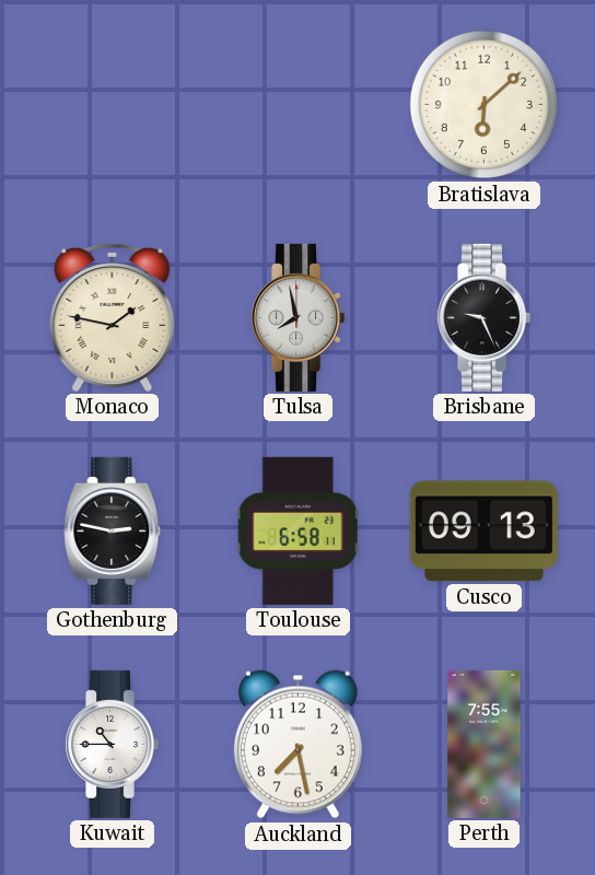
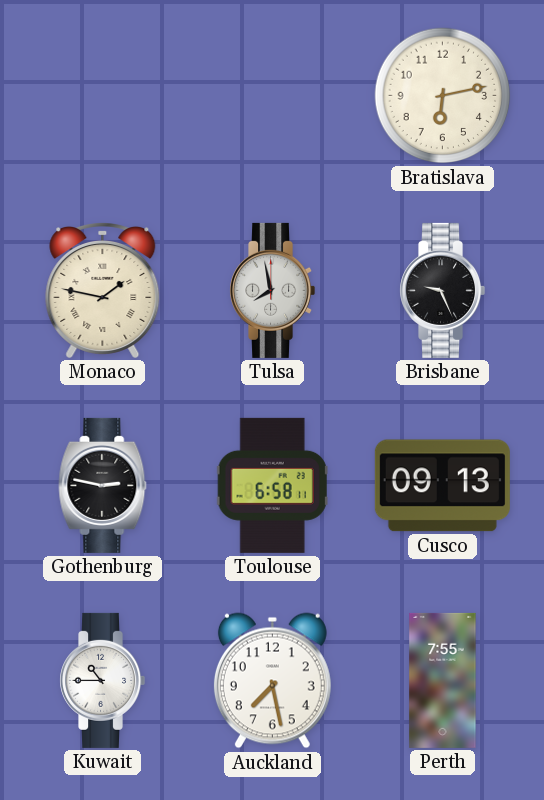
Bratislava: 6:08 -> 6:13 (443, 96)
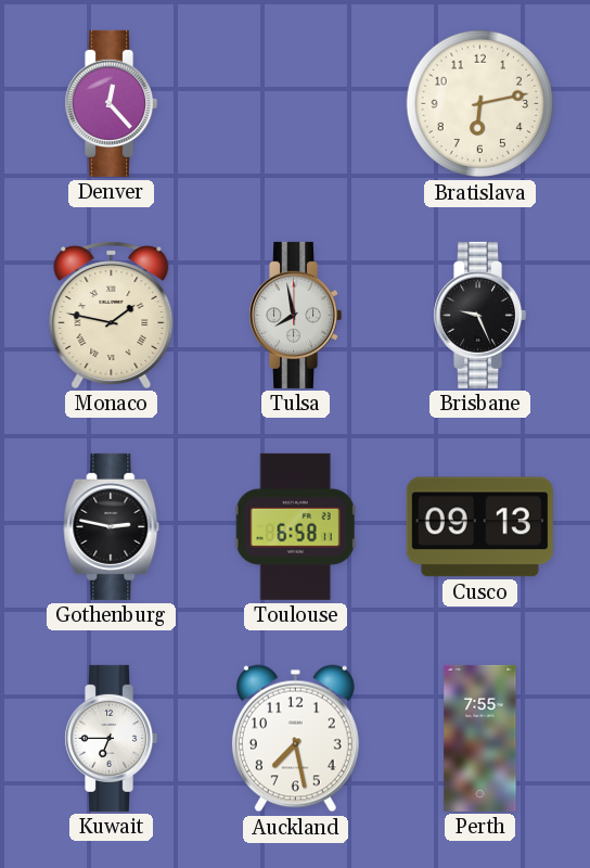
Denver: none -> 12:23 (112, 103)
Kuwait: 10:45 -> 6:45 (112, 738)
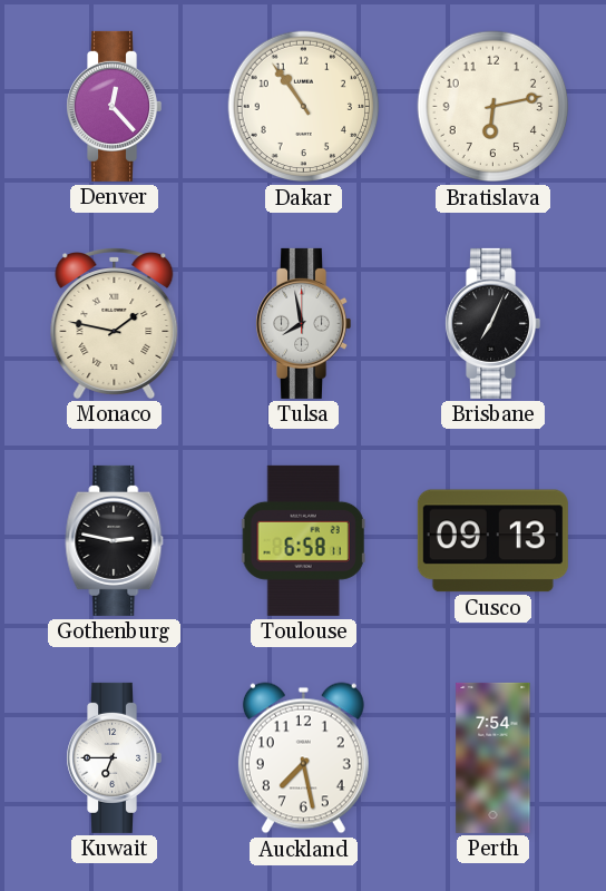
Dakar: none -> 10:54 (304, 107)
Brisbane: 9:26 -> 7:04 (493, 323)
Perth: 7:55 -> 7:54 (493, 757)
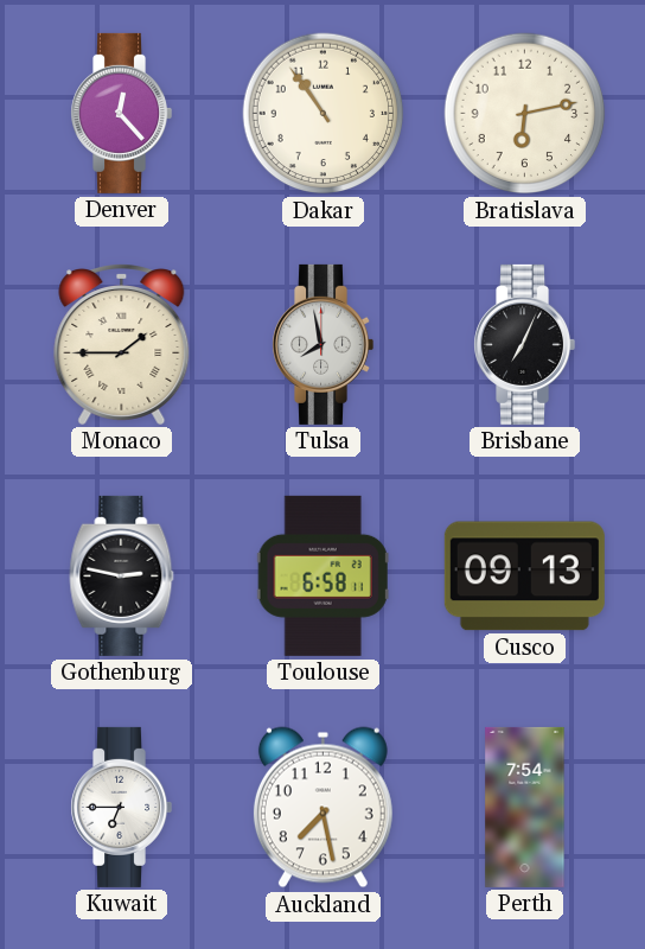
Monaco: 1:47 -> 1:45 (122, 345)
